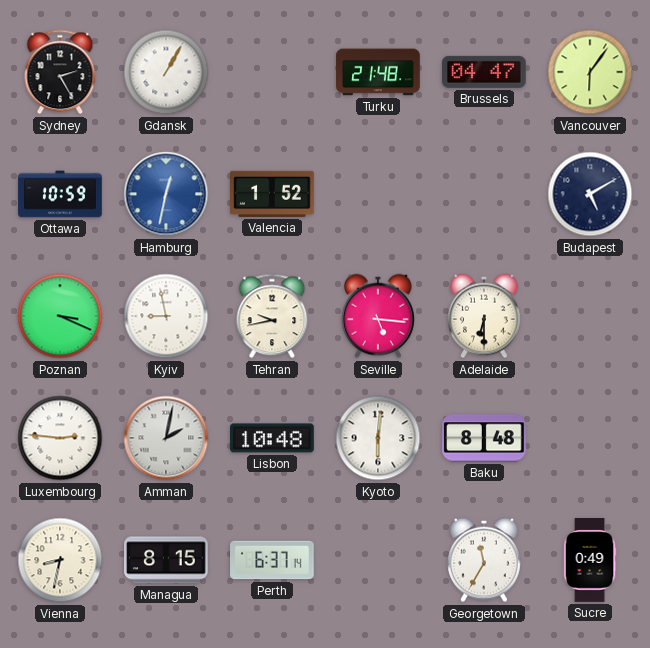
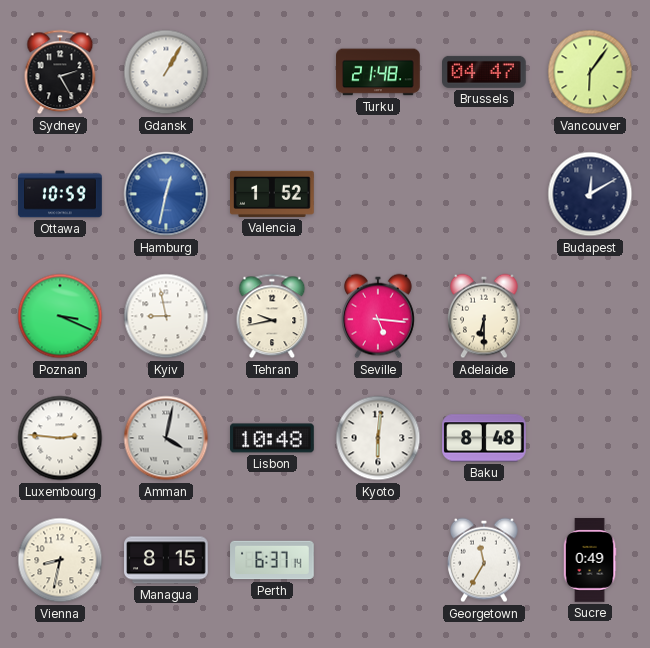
Budapest: 5:10 -> 12:10 (590, 194)
Amman: 2:02 -> 4:02 (166, 438)
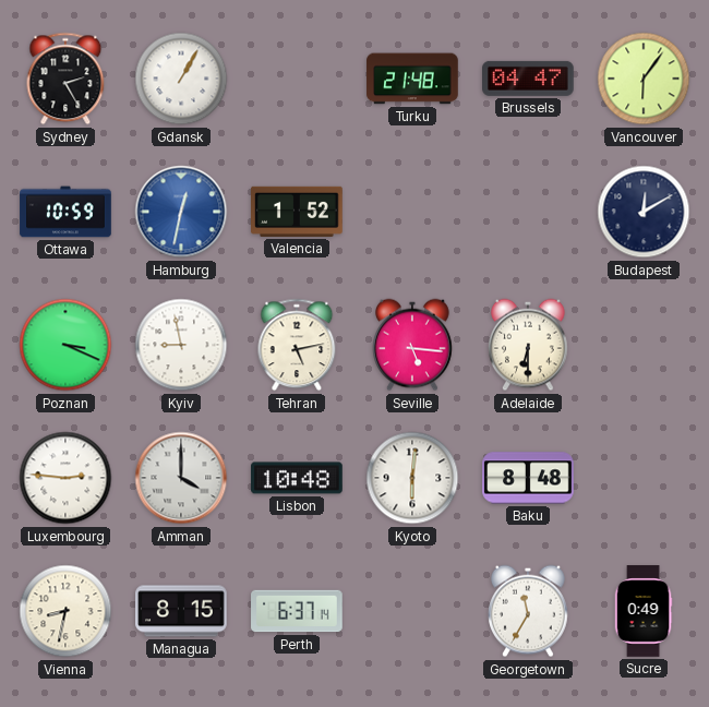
Tehran: 9:43 -> 5:13 (297, 345)
Amman: 4:02 -> 4:00 (181, 478)
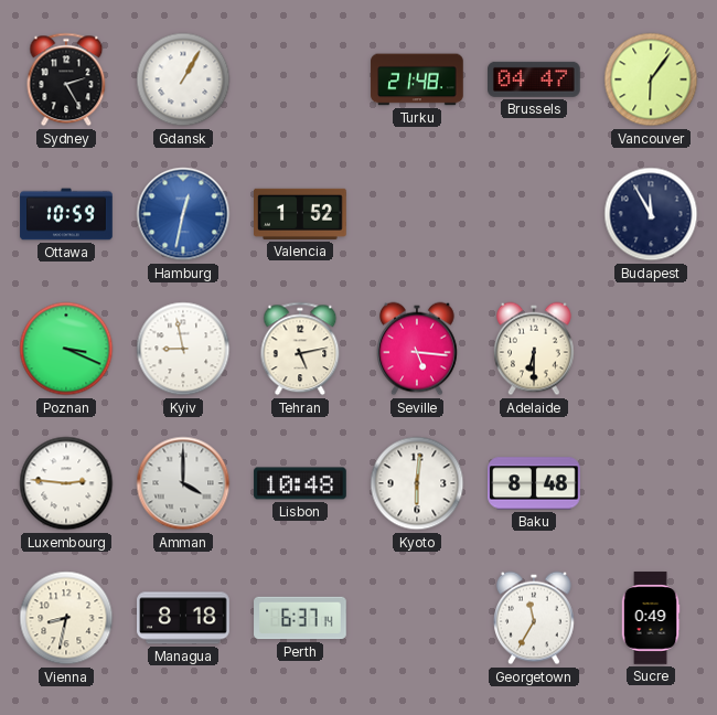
Budapest: 12:10 -> 11:55 (651, 214)
Managua: 8:15 -> 8:18 (183, 618)
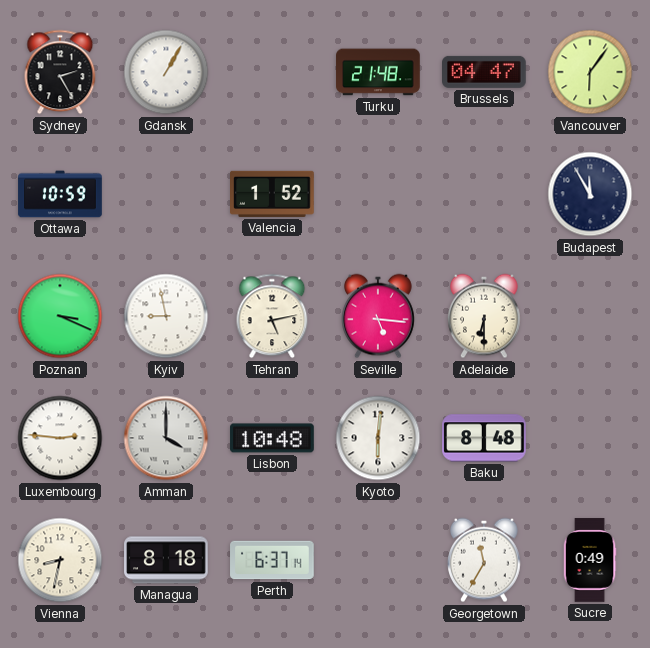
Hamburg: 12:32 -> none (183, 214)
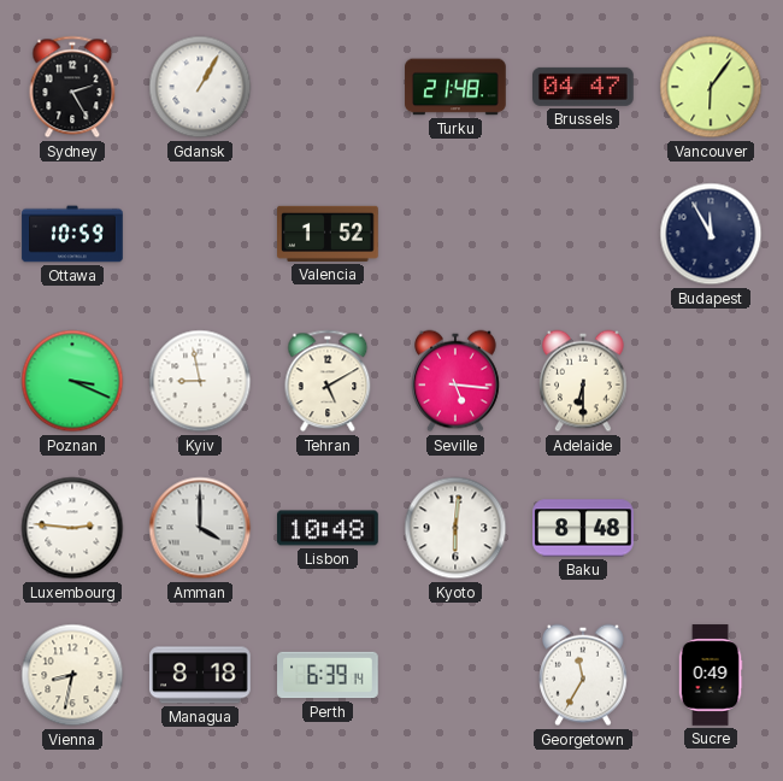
Tehran: 5:13 -> 5:10 (328, 381)
Perth: 6:37 -> 6:39 (328, 675)
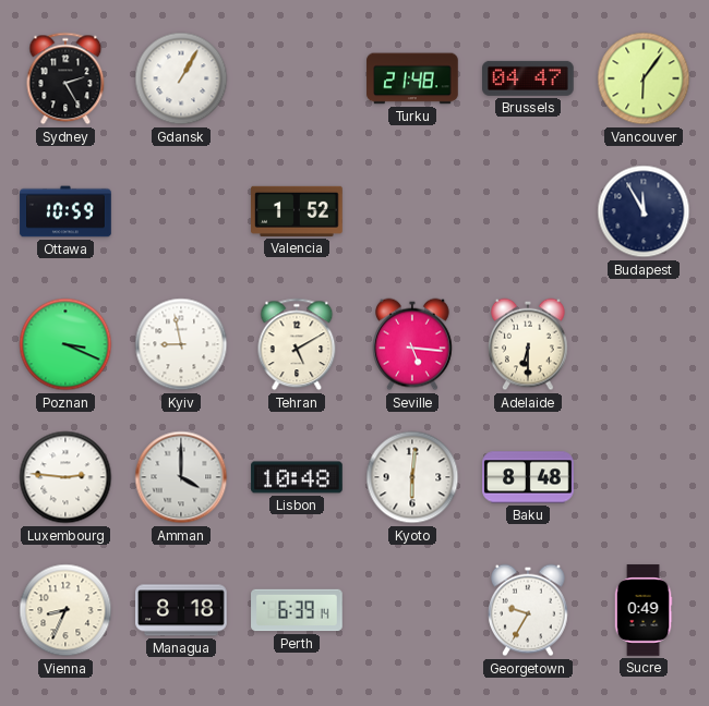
Vienna: 8:32 -> 8:34 (65, 610)
Georgetown: 11:35 -> 9:35 (529, 610)
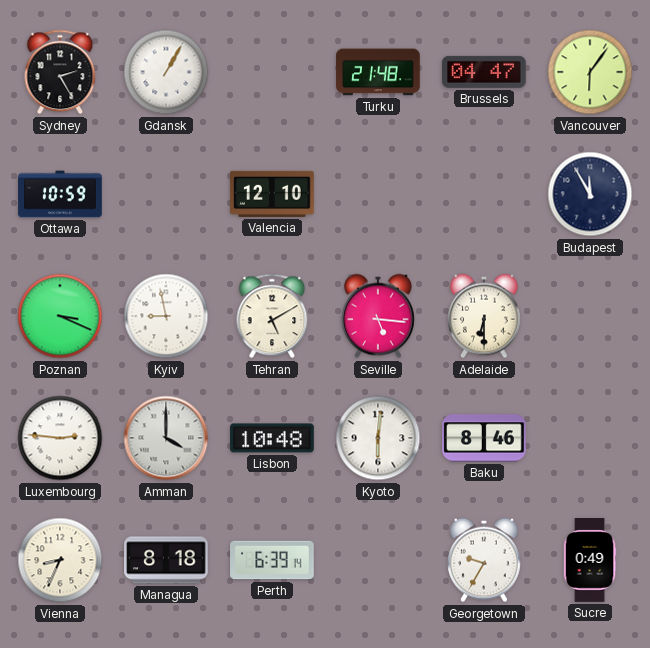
Valencia: 1:52 -> 12:10 (273, 194)
Baku: 8:48 -> 8:46 (484, 438)
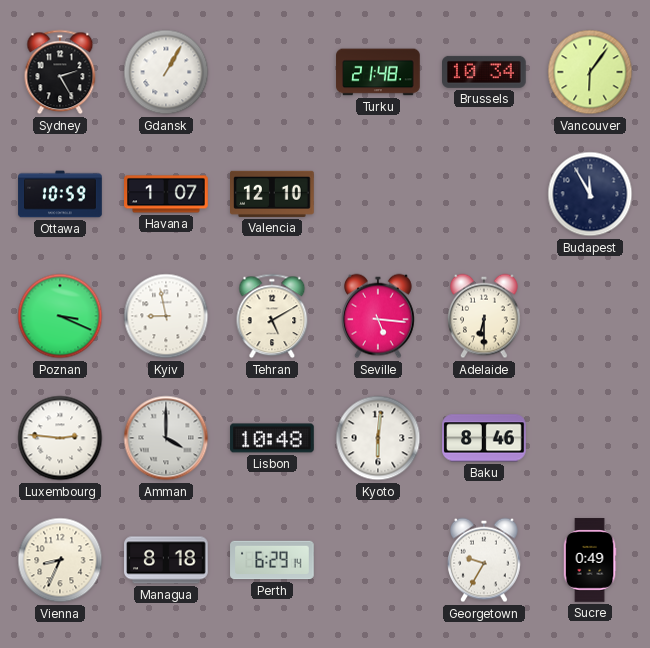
Brussels: 04:47 -> 10:34 (485, 72)
Havana: none -> 1:07 (166, 194)
Perth: 6:39 -> 6:29 (272, 560)
